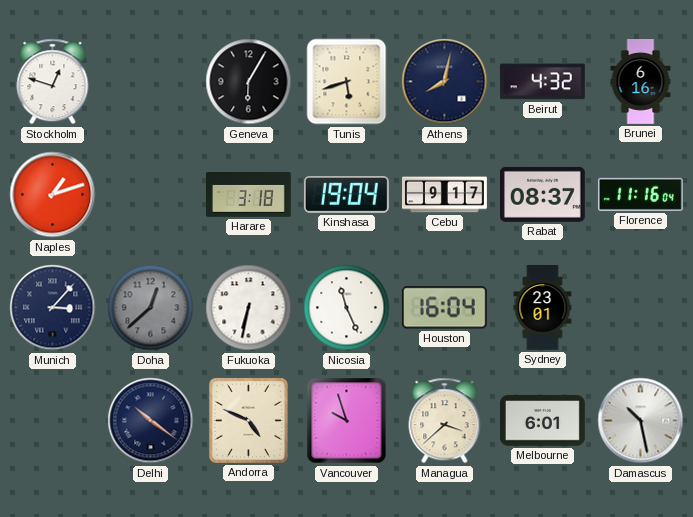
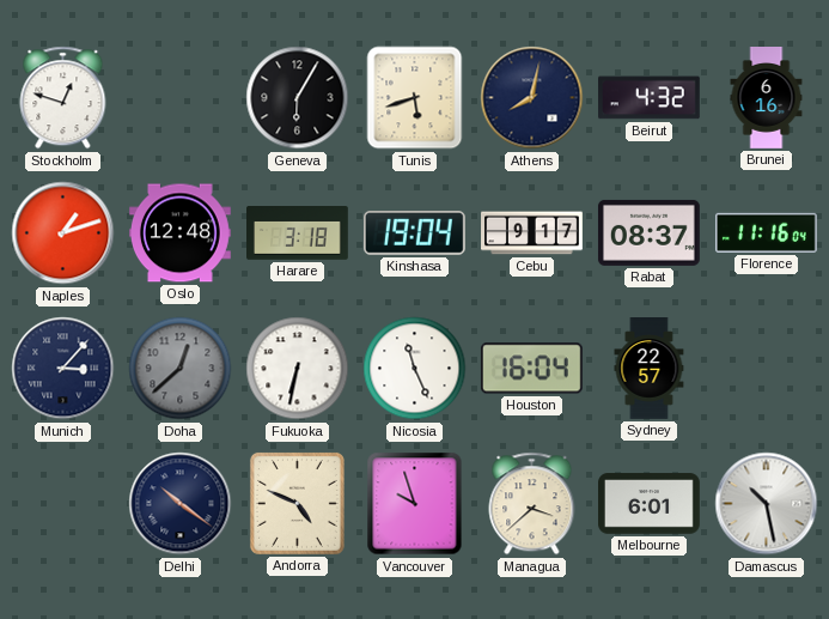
Oslo: none -> 12:48 (181, 233)
Sydney: 23:01 -> 22:57 (650, 369)
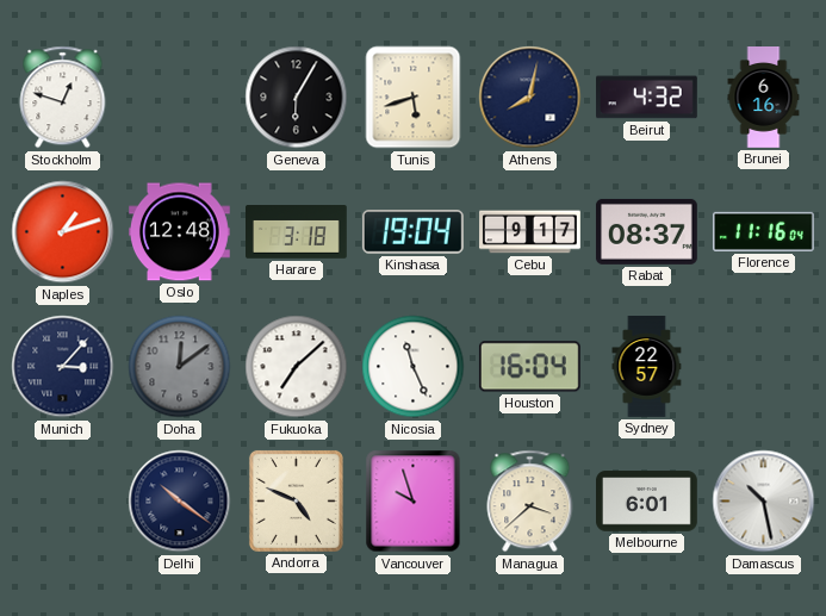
Doha: 12:38 -> 12:09 (180, 367)
Fukuoka: 6:32 -> 7:08 (297, 367)
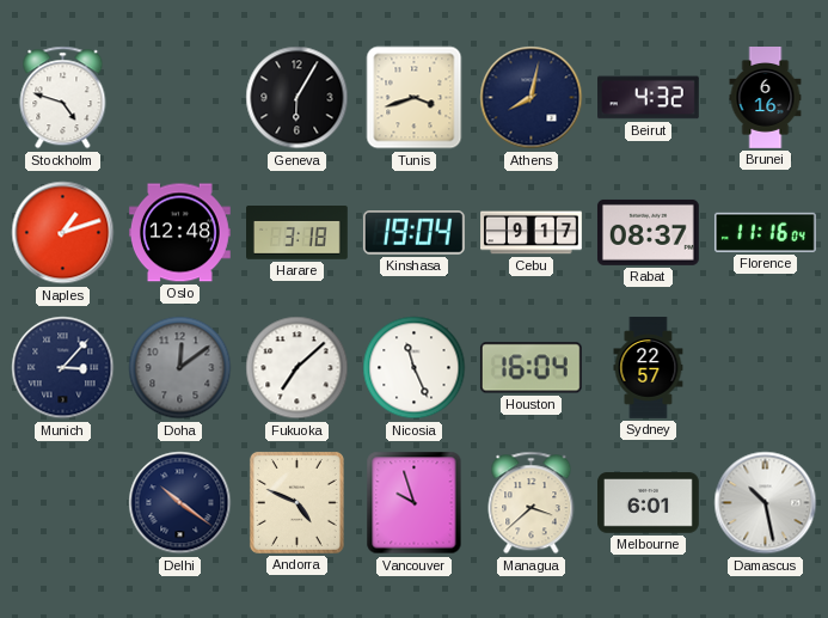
Stockholm: 12:48 -> 4:48 (63, 98)
Tunis: 5:42 -> 3:42 (415, 98)
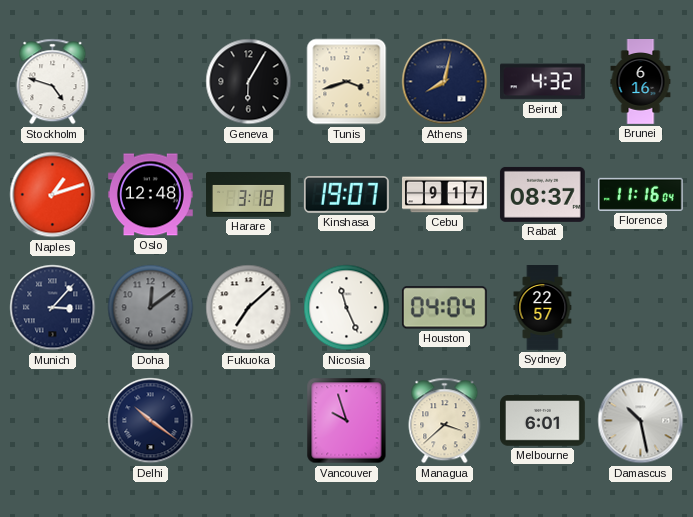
Kinshasa: 19:04 -> 19:07 (346, 195)
Houston: 16:04 -> 04:04 (444, 308)
Andorra: 4:49 -> none (296, 502)
